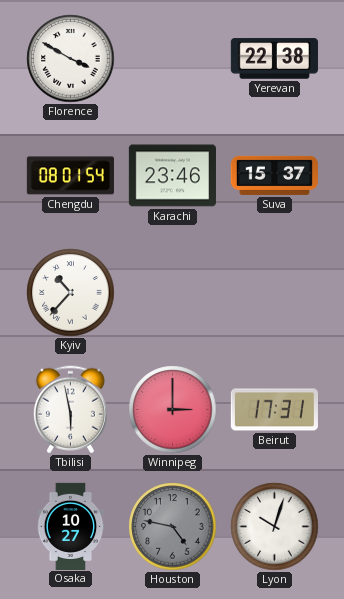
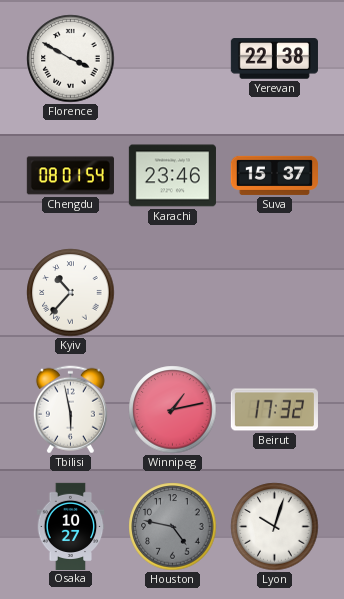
Winnipeg: 3:00 -> 1:13 (173, 410)
Beirut: 17:31 -> 17:32 (274, 410)
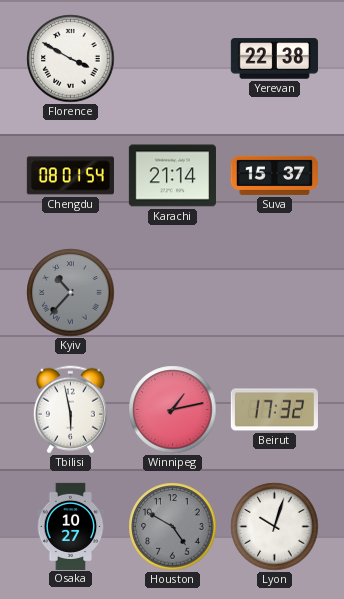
Karachi: 23:46 -> 21:14 (172, 176)
Kyiv dial: white -> grey (71, 293)
Houston: 4:47 -> 4:50 (173, 527)
